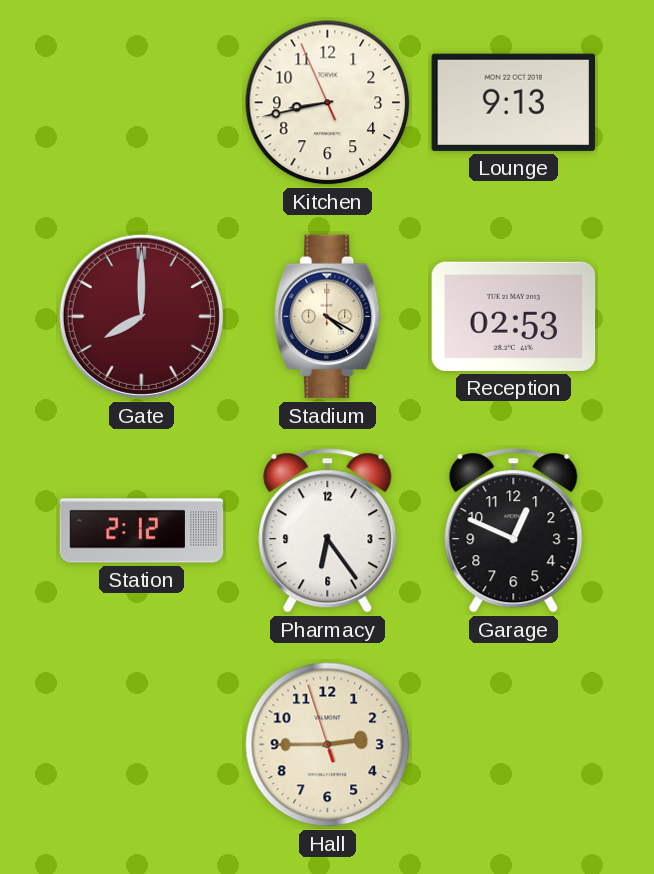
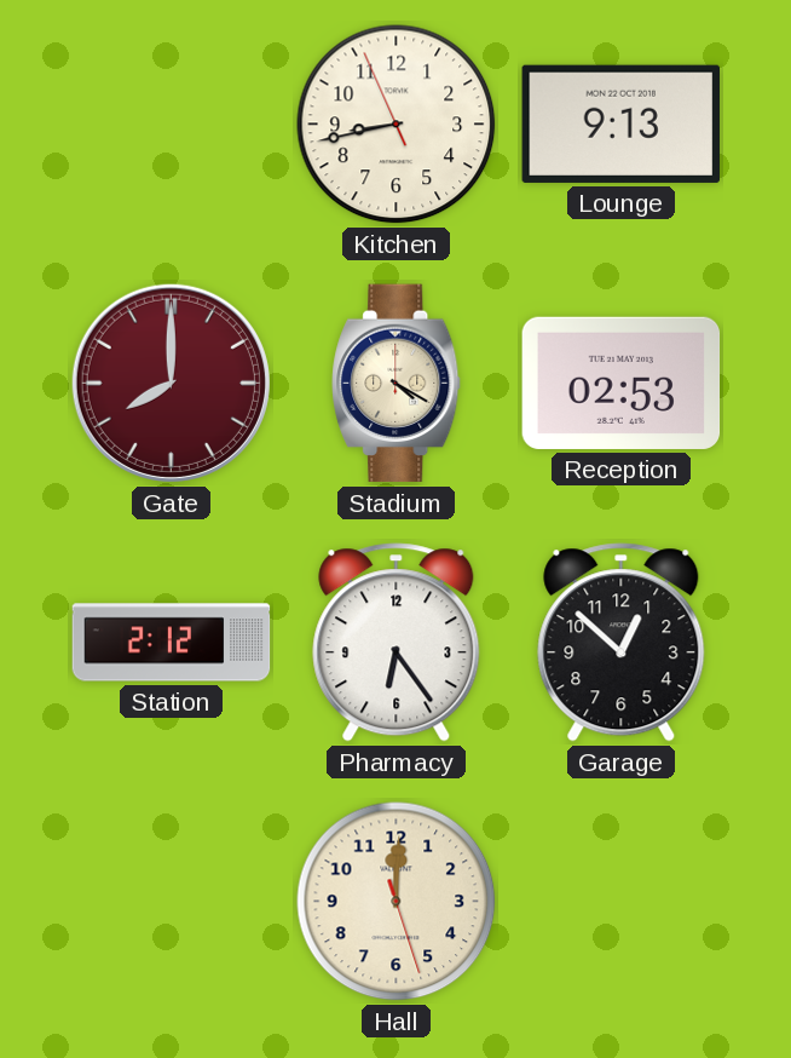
Garage: 12:49 -> 12:52 (622, 643)
Hall: 2:44 -> 12:00 (397, 902)
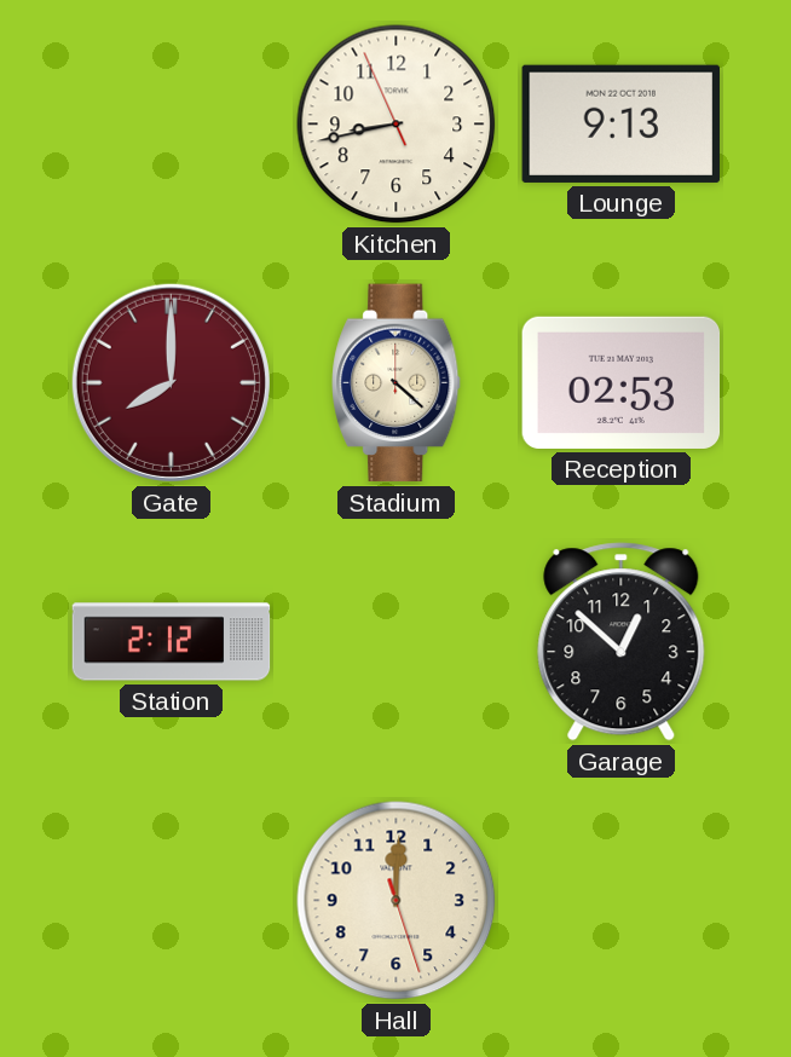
Stadium: 4:20 -> 4:22 (397, 383)
Pharmacy: 6:24 -> none (397, 643)
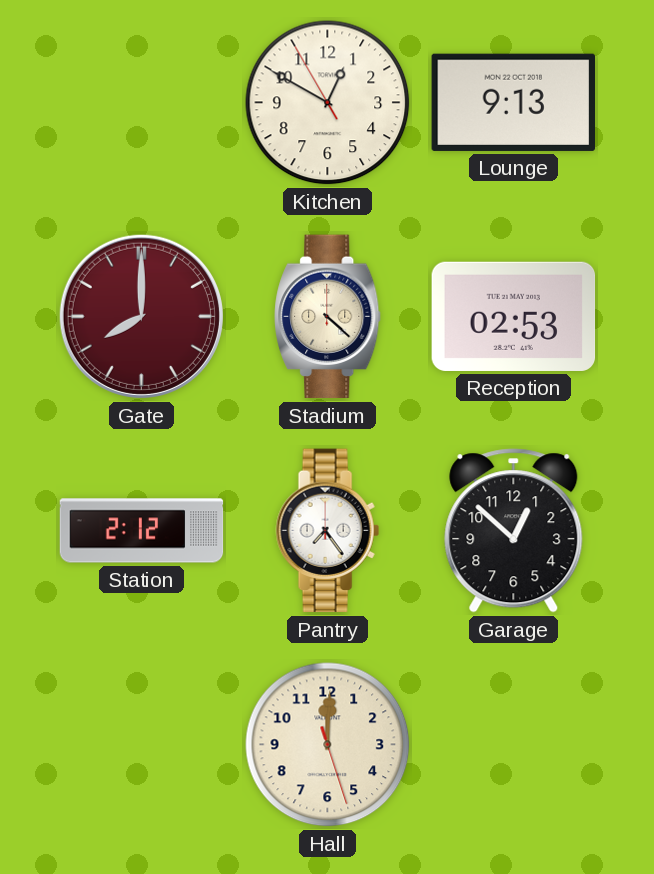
Kitchen: 8:42 -> 12:49 (328, 103)
Pantry: none -> 7:24 (327, 531)
